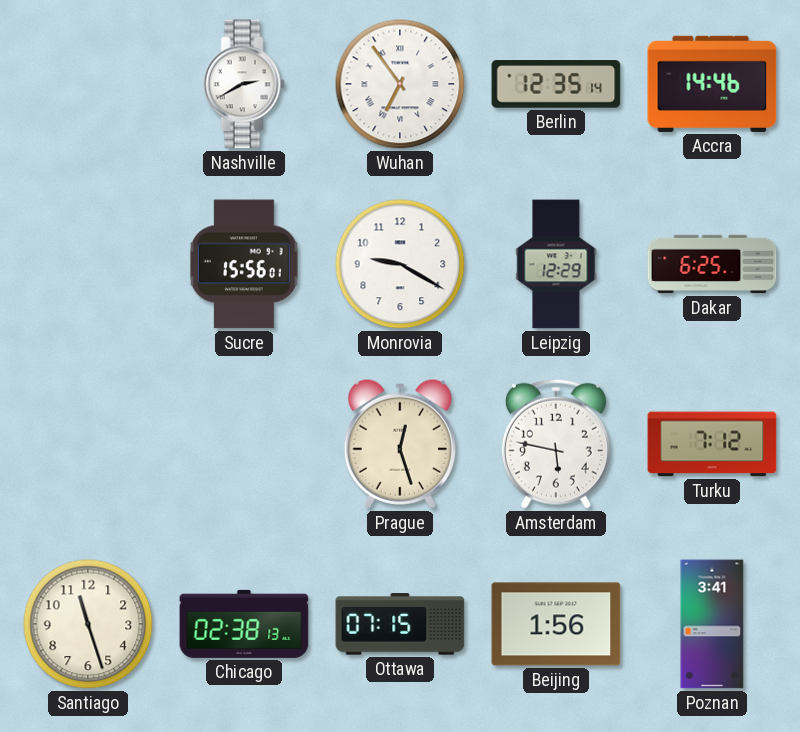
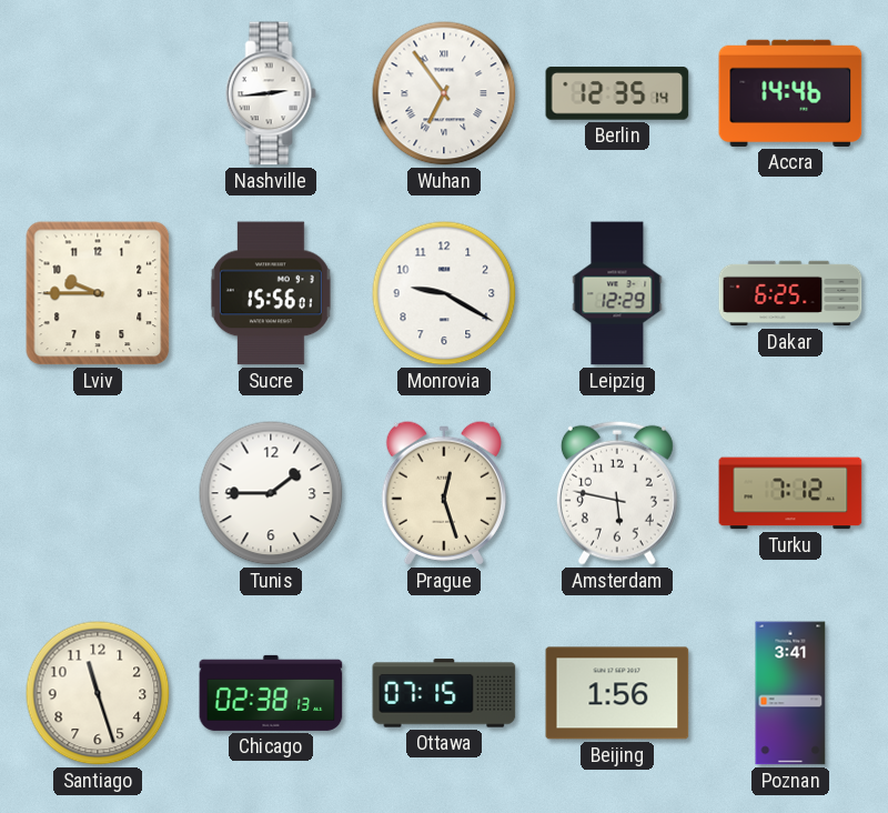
Nashville: 2:40 -> 2:44 (271, 93)
Lviv: none -> 9:45 (98, 293)
Tunis: none -> 1:45 (271, 493)
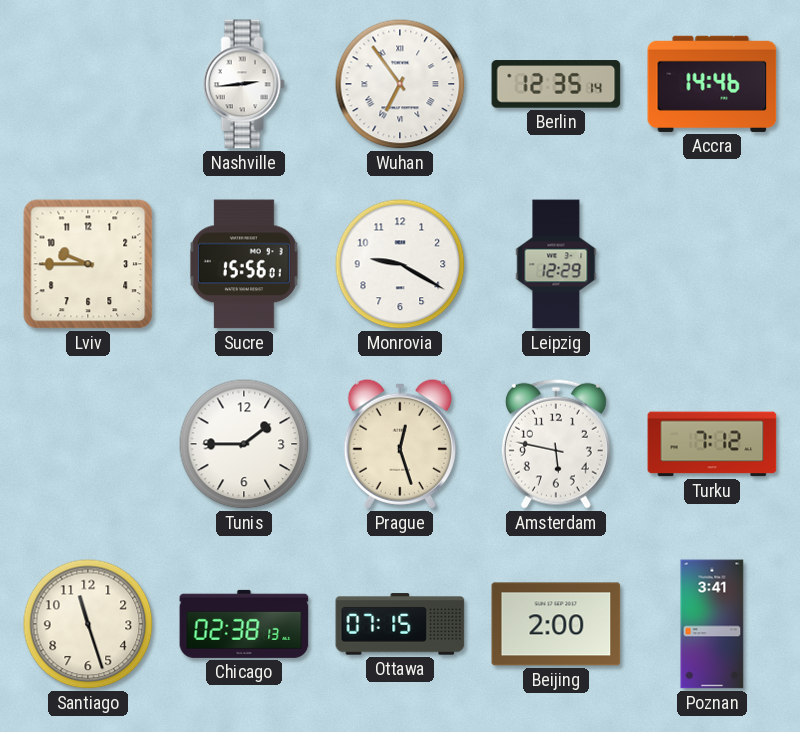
Dakar: 6:25 -> none (790, 293)
Beijing: 1:56 -> 2:00 (556, 624)
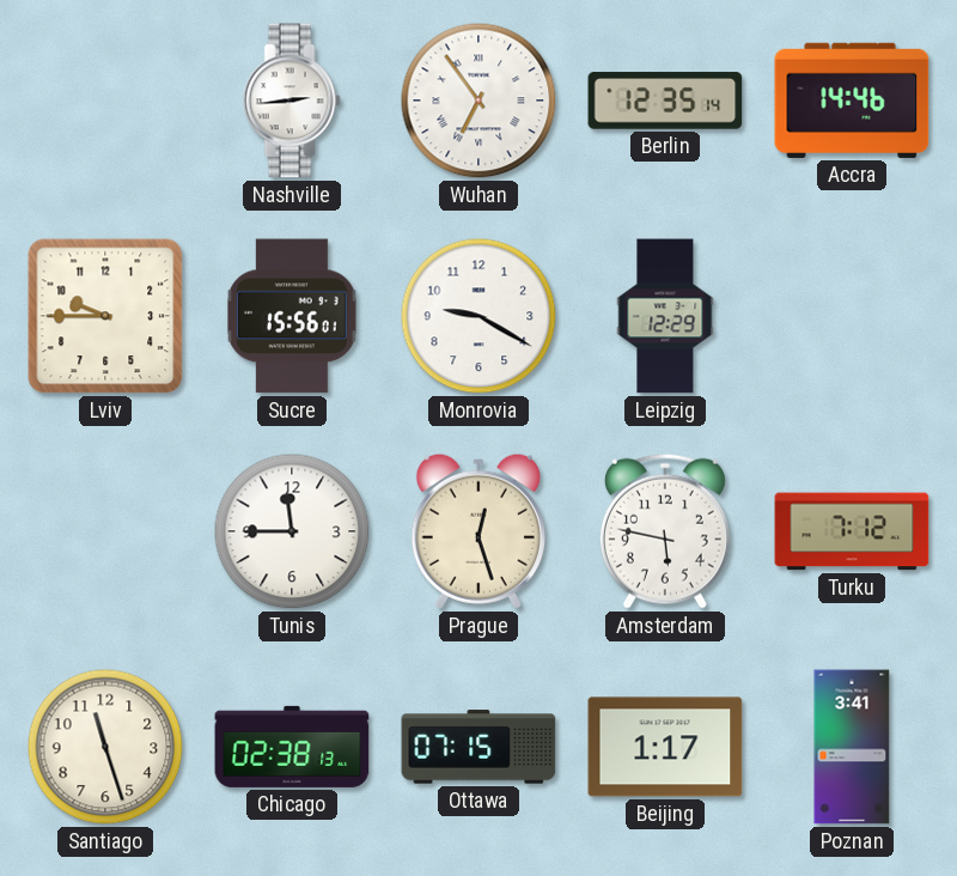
Tunis: 1:45 -> 11:45 (292, 531)
Beijing: 2:00 -> 1:17 (665, 747)
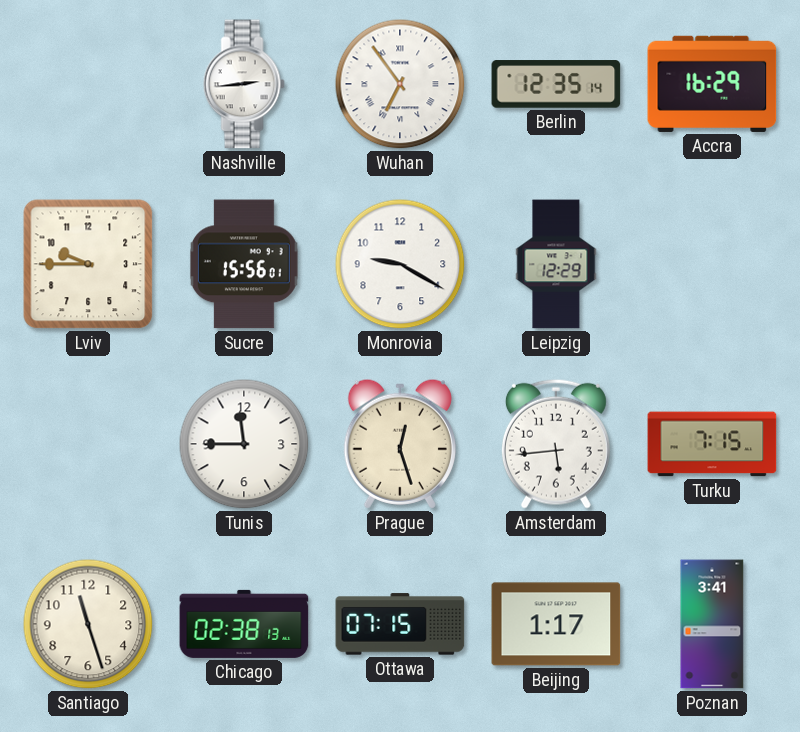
Accra: 14:46 -> 16:29 (712, 84)
Amsterdam: 5:47 -> 5:44 (556, 444)
Turku: 7:12 -> 7:15 (712, 444)
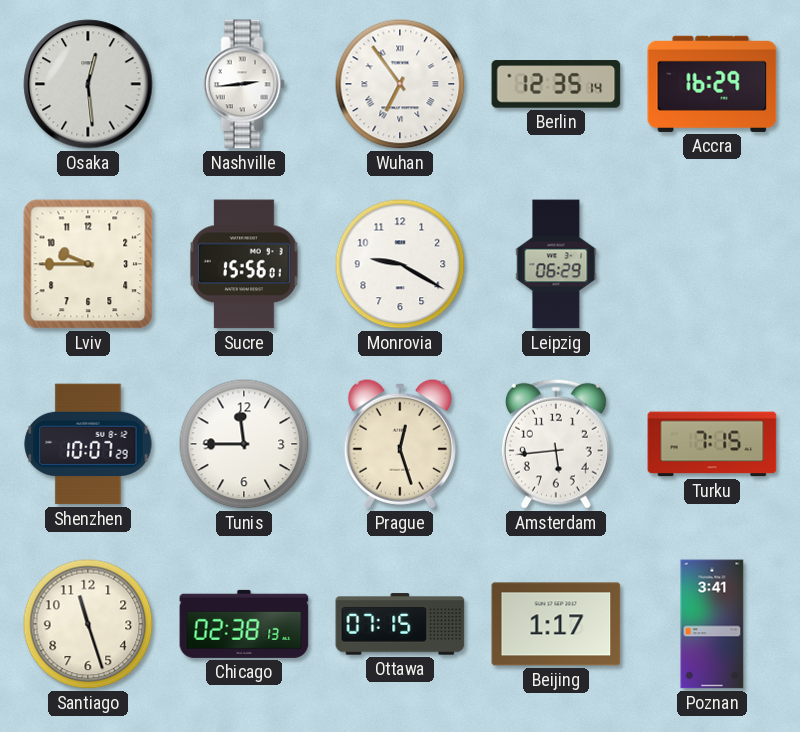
Osaka: none -> 12:29 (88, 84)
Leipzig: 12:29 -> 06:29 (556, 264)
Shenzhen: none -> 10:07 (88, 444)
